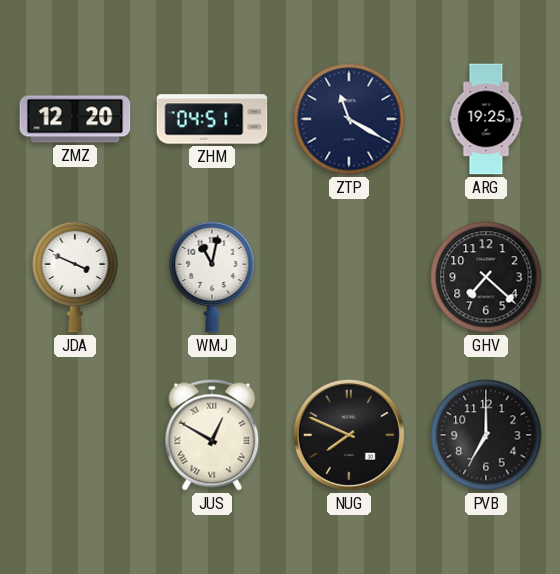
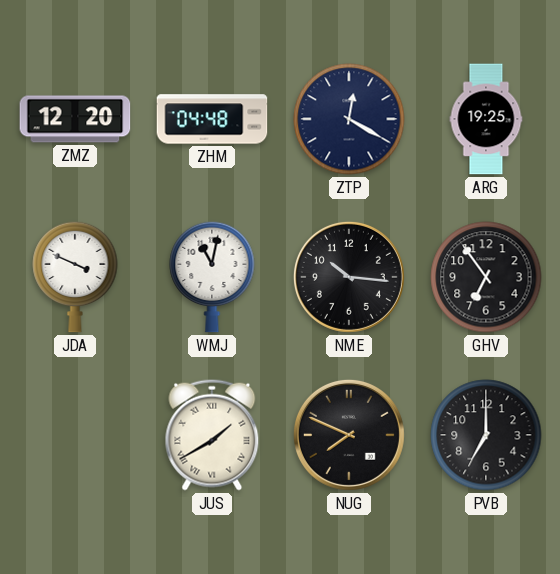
ZHM: 04:51 -> 04:48 (212, 119)
ZTP: 11:20 -> 12:20 (349, 119)
NME: none -> 10:16 (349, 277)
GHV: 7:22 -> 6:54 (486, 277)
JUS: 12:50 -> 1:40 (212, 435)
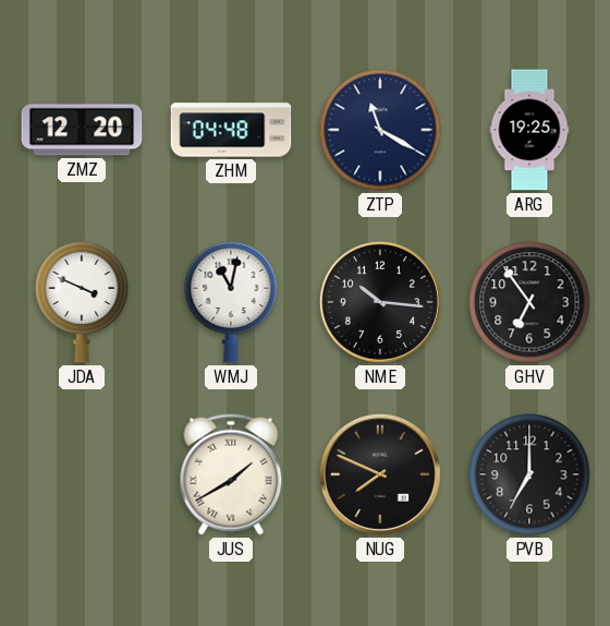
ZTP: 12:20 -> 11:20 (380, 130)
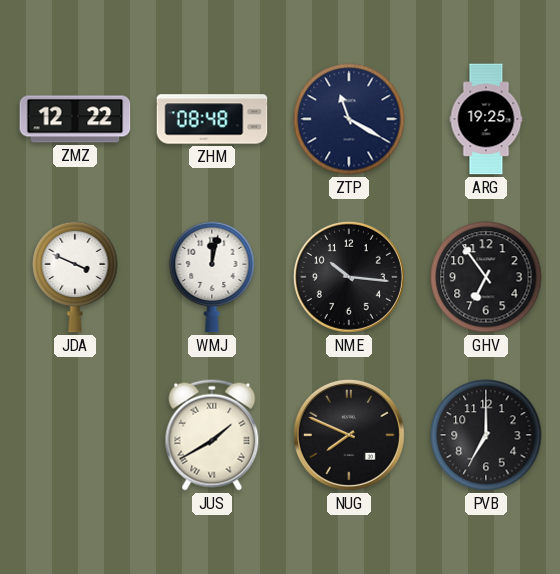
ZMZ: 12:20 -> 12:22 (75, 119)
ZHM: 04:48 -> 08:48 (212, 119)
WMJ: 11:02 -> 12:02 (212, 277)
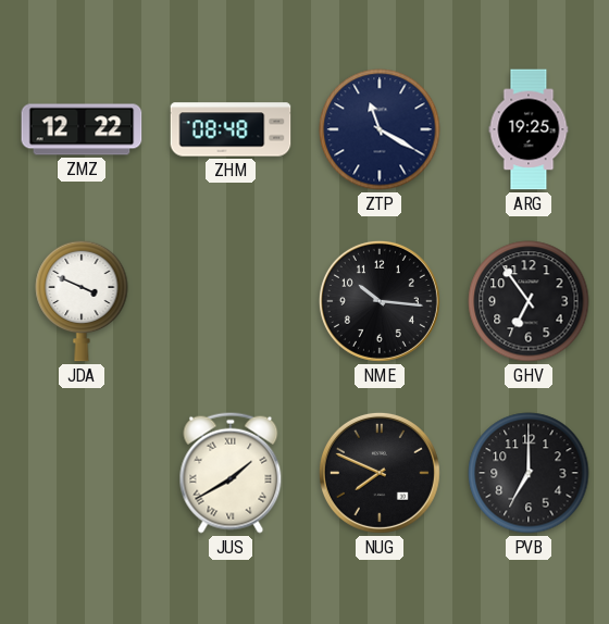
WMJ: 12:02 -> none (212, 277)
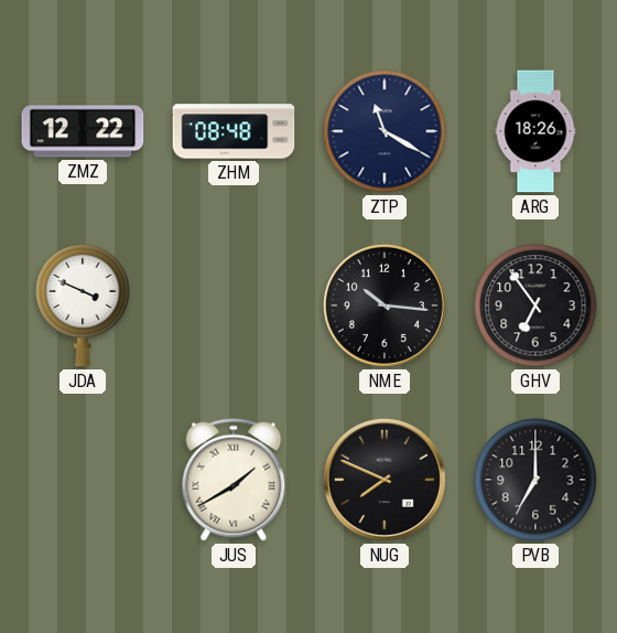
ARG: 19:25 -> 18:26 (535, 131)
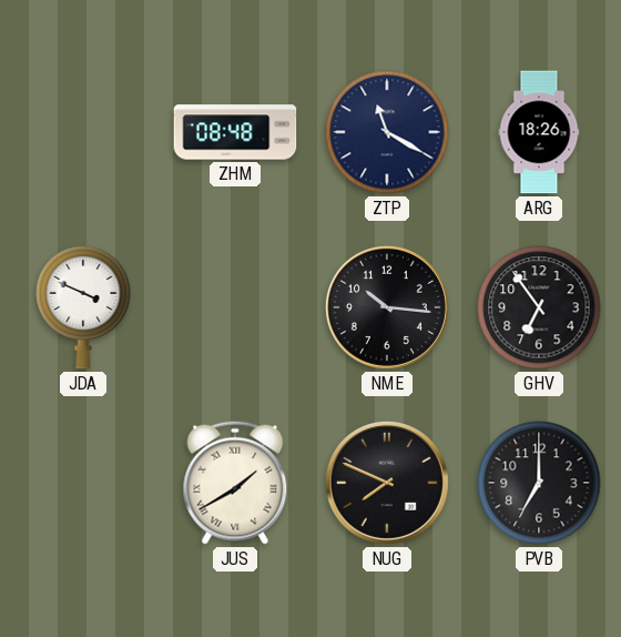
ZMZ: 12:22 -> none (83, 131)
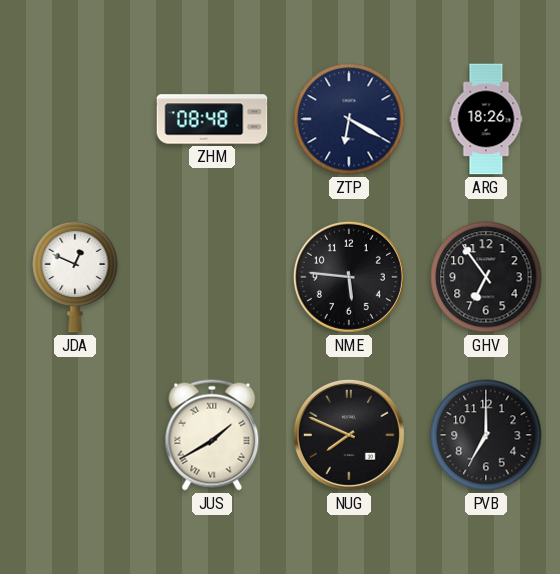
ZTP: 11:20 -> 6:20 (349, 119)
JDA: 3:49 -> 12:49 (75, 277)
NME: 10:16 -> 5:46 (349, 277)
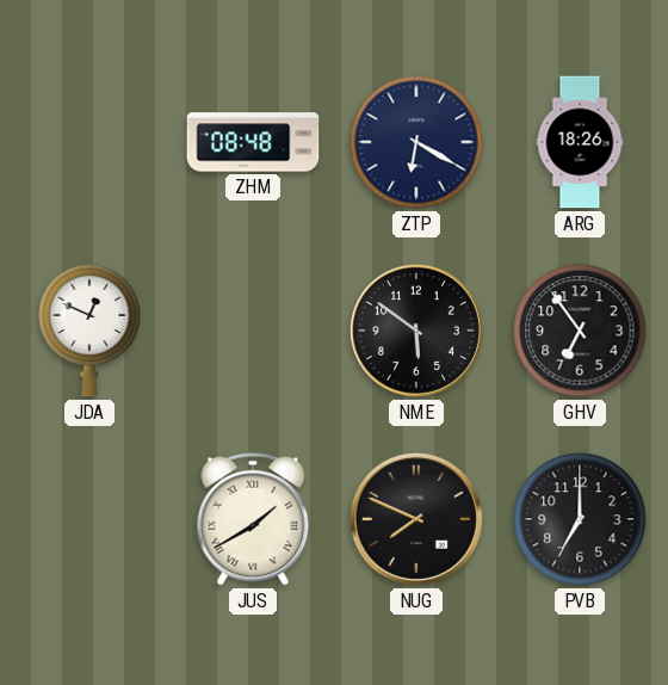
NME: 5:46 -> 5:51 (416, 331)
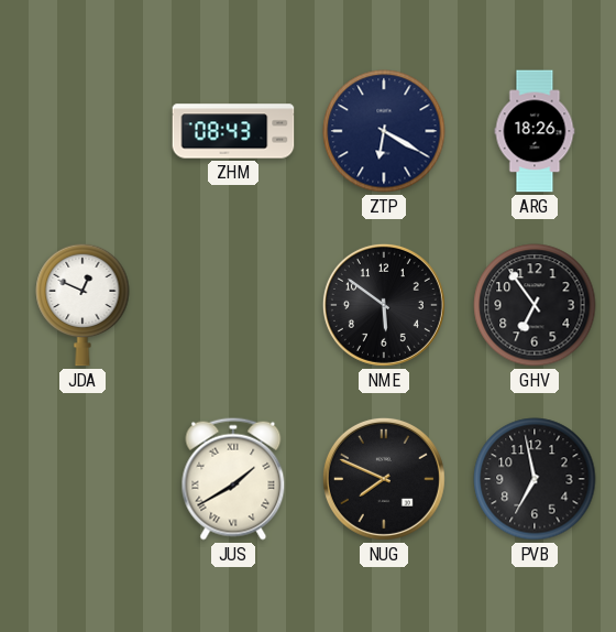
ZHM: 08:48 -> 08:43 (233, 131)
PVB: 7:00 -> 6:58 (535, 479)
